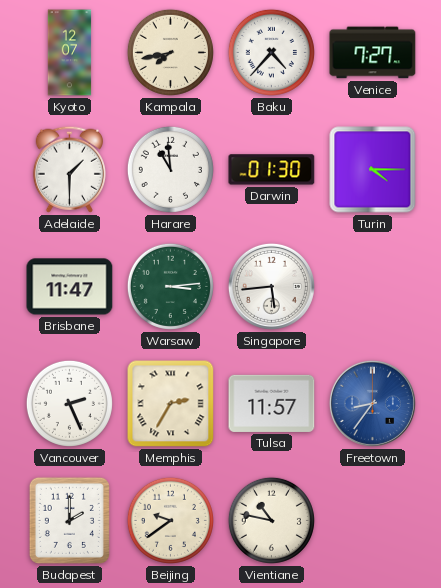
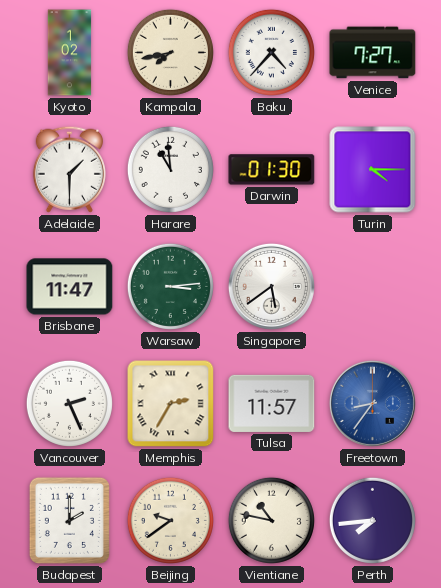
Kyoto: 12:07 -> 1:02 (70, 53)
Singapore: 5:44 -> 5:39 (271, 286)
Perth: none -> 7:44 (372, 520)
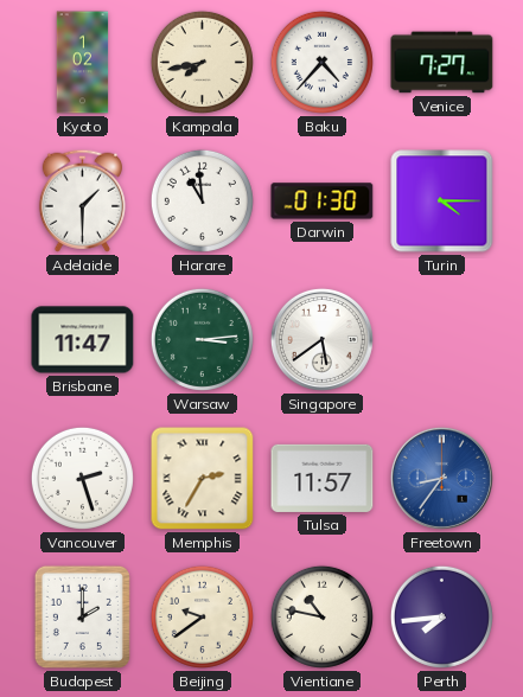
Vancouver: 2:26 -> 2:27 (82, 478)
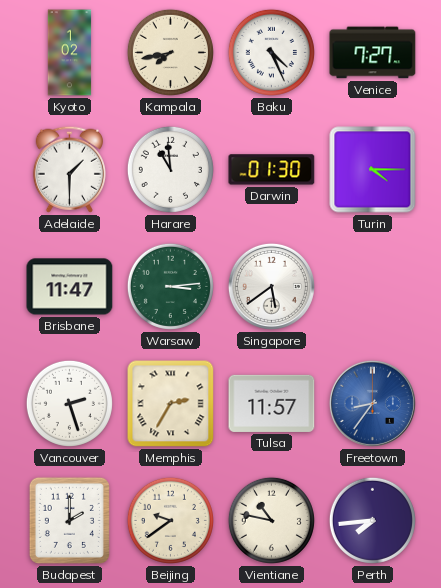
Baku: 4:37 -> 4:26 (271, 52)
